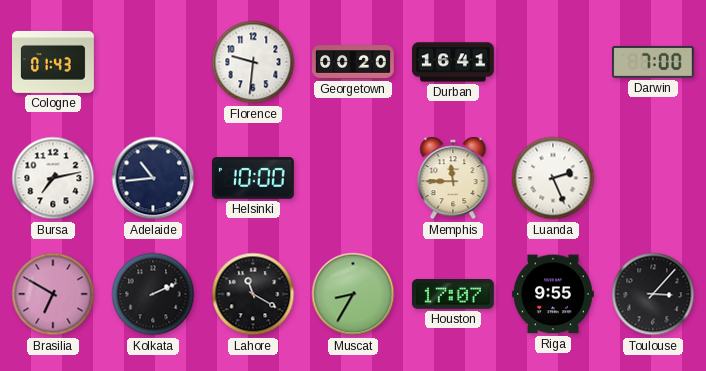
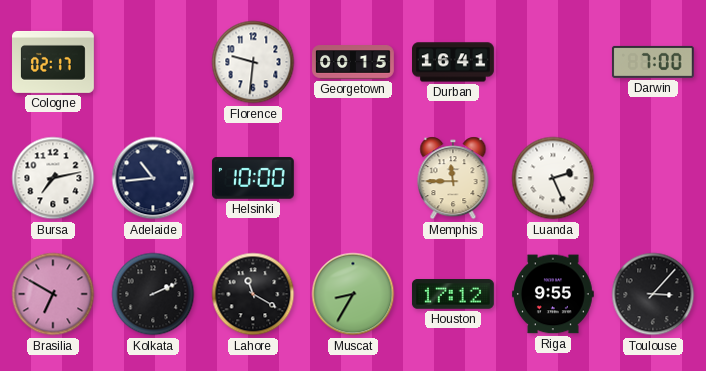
Cologne: 01:43 -> 02:17 (54, 62)
Georgetown: 00:20 -> 00:15 (354, 62)
Houston: 17:07 -> 17:12 (453, 294)
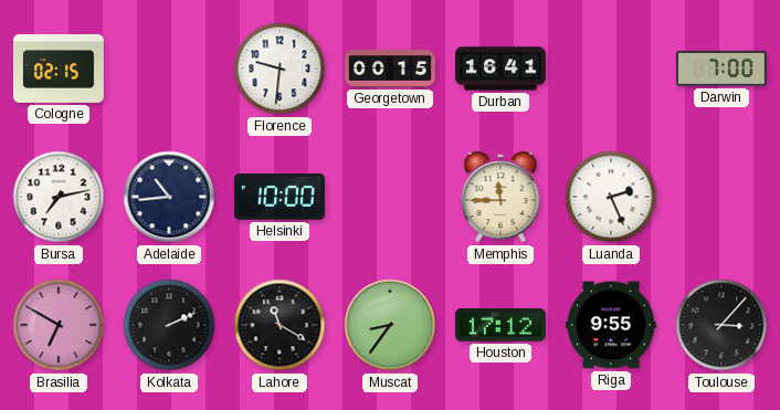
Cologne: 02:17 -> 02:15 (60, 69)
Muscat: 8:35 -> 8:36 (390, 325)
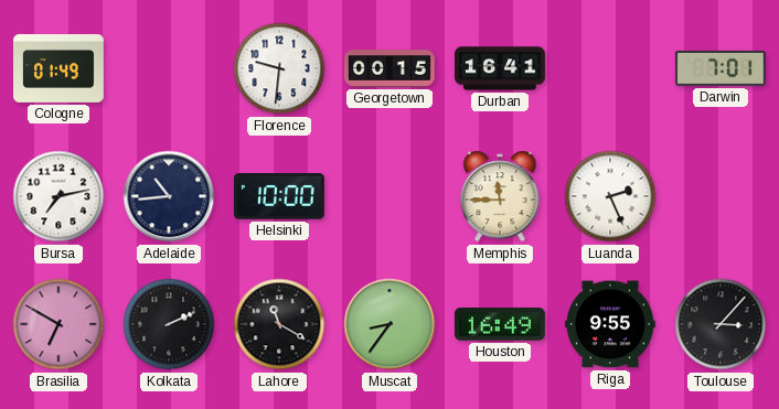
Cologne: 02:15 -> 01:49 (60, 68)
Darwin: 7:00 -> 7:01 (721, 68)
Houston: 17:12 -> 16:49 (500, 324)
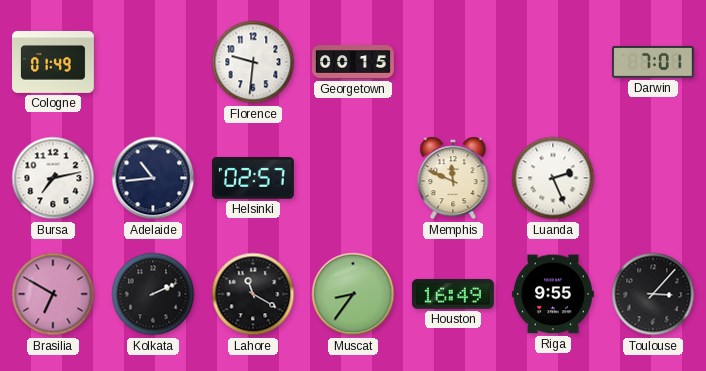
Durban: 16:41 -> none (501, 68)
Helsinki: 10:00 -> 02:57 (253, 178)
Memphis: 11:45 -> 11:49 (453, 178)
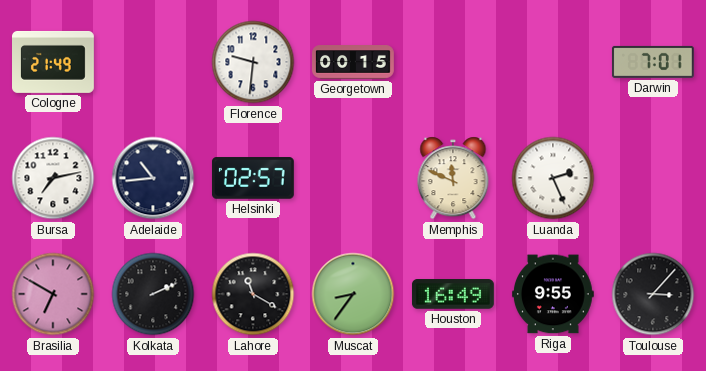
Cologne: 01:49 -> 21:49 (54, 62)
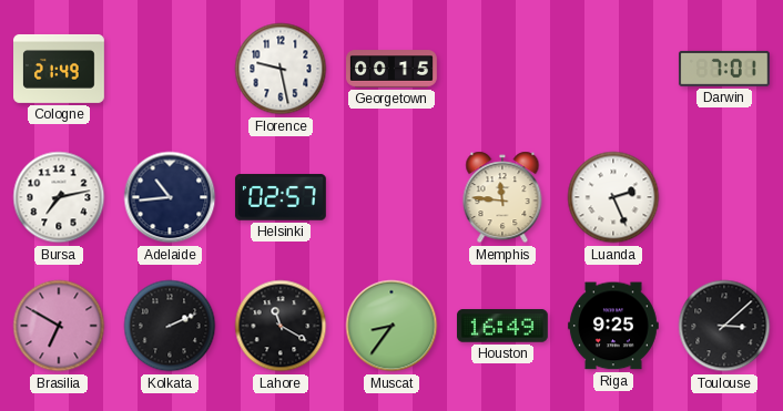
Florence: 9:31 -> 9:28 (281, 69)
Memphis: 11:49 -> 11:46 (502, 197)
Riga: 9:55 -> 9:25 (613, 326)
Toulouse: 3:07 -> 3:08 (724, 326)
